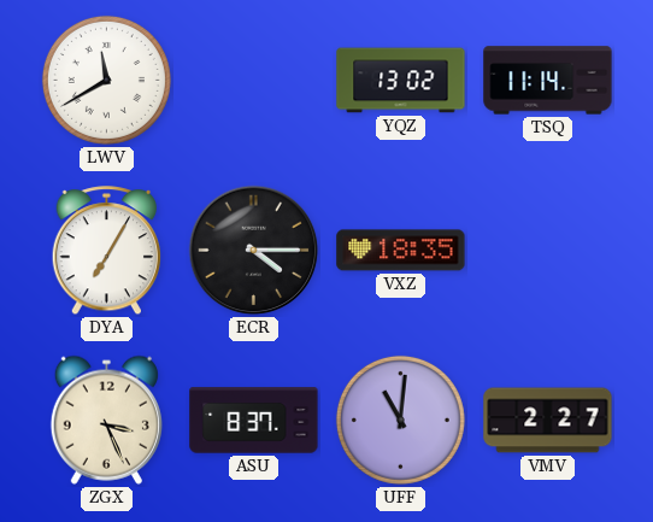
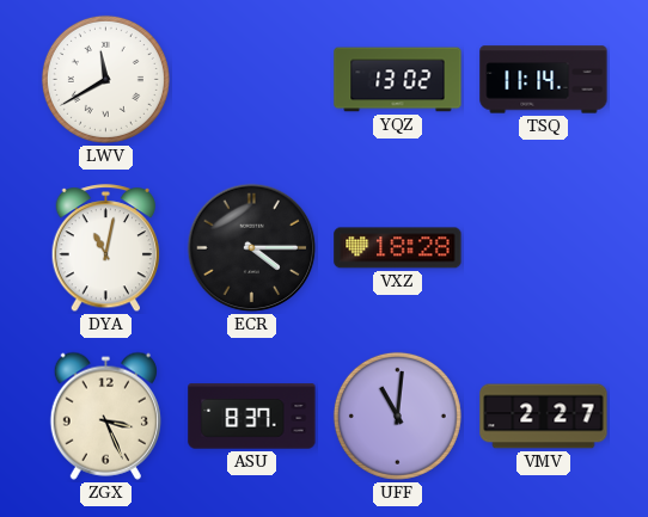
DYA: 7:05 -> 11:02 (106, 248)
VXZ: 18:35 -> 18:28 (398, 248)
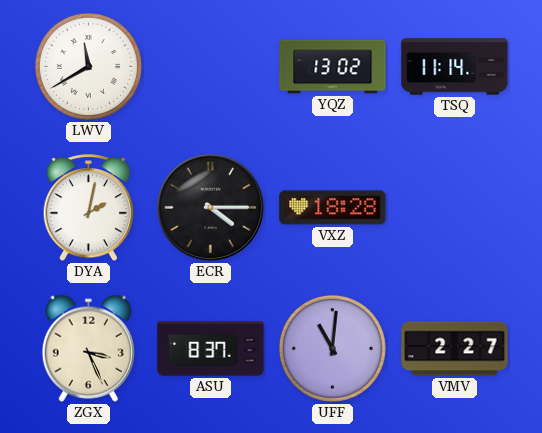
DYA: 11:02 -> 2:02 (89, 208)
